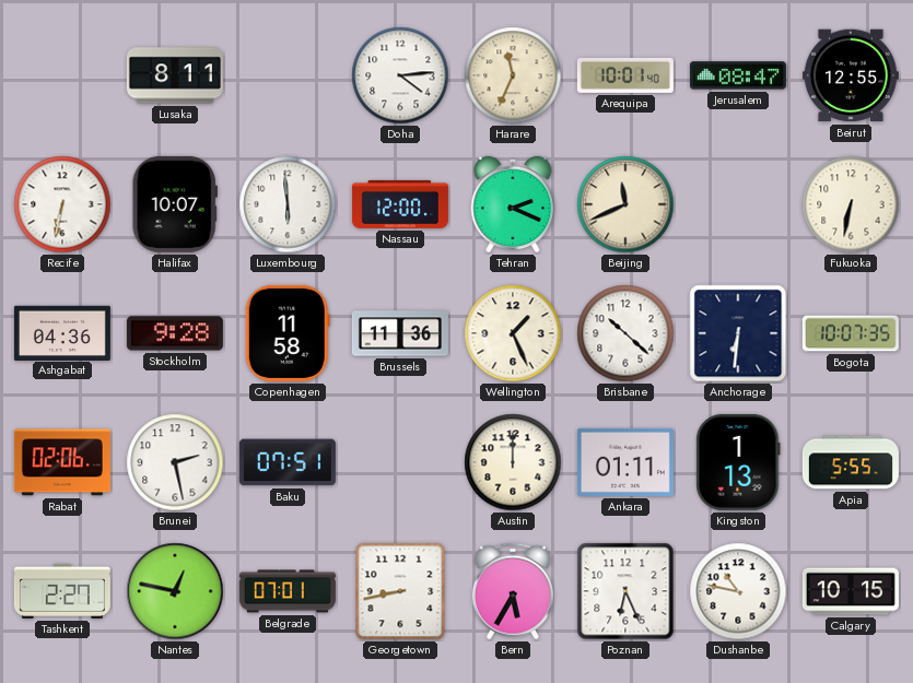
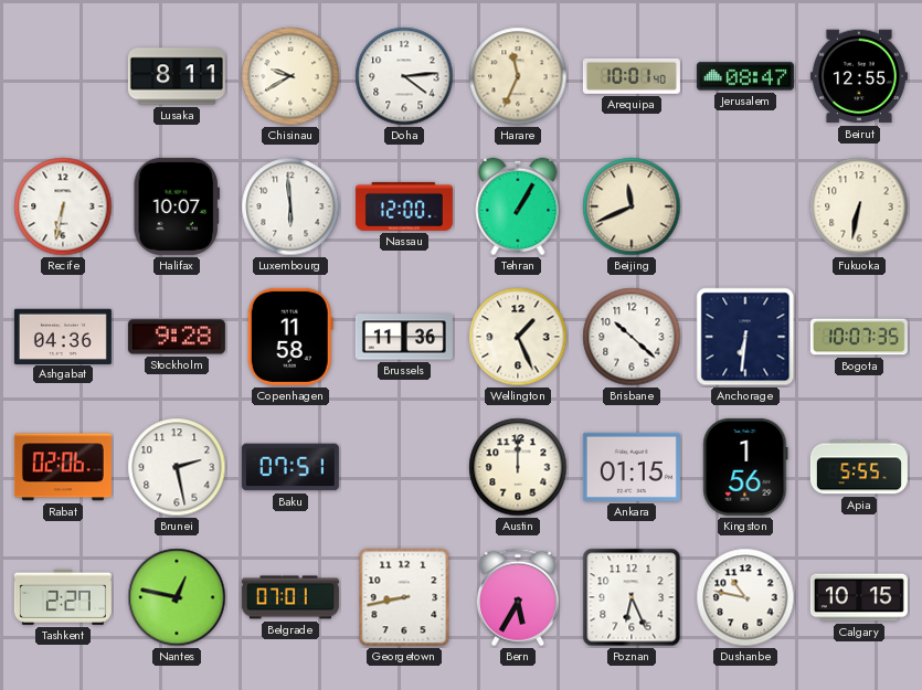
Chisinau: none -> 9:40 (290, 76)
Tehran: 2:19 -> 1:05 (518, 206)
Ankara: 01:11 -> 01:15 (632, 467)
Kingston: 1:13 -> 1:56 (745, 467)
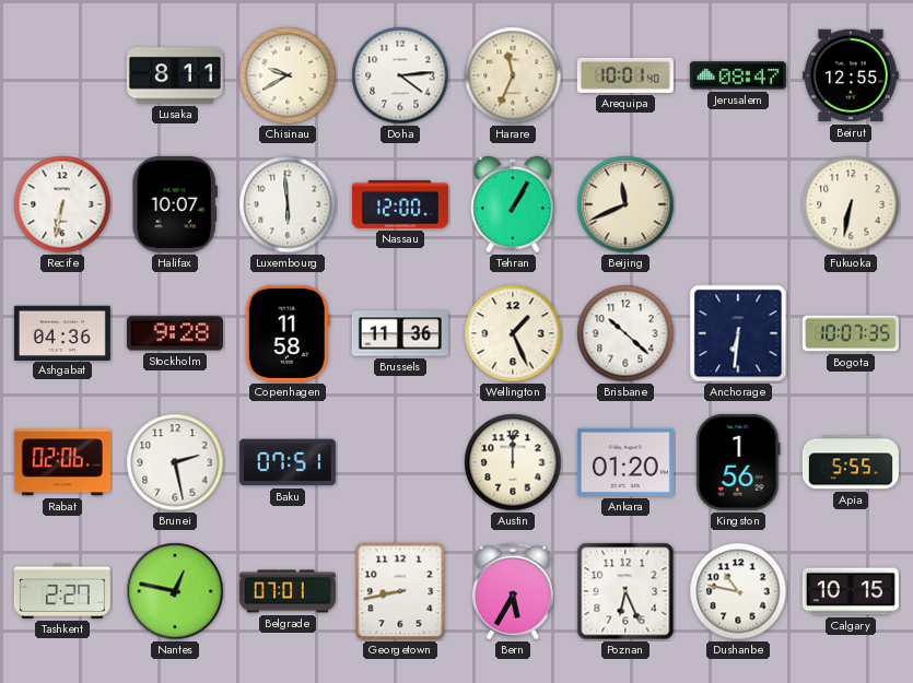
Ankara: 01:15 -> 01:20 (625, 462)
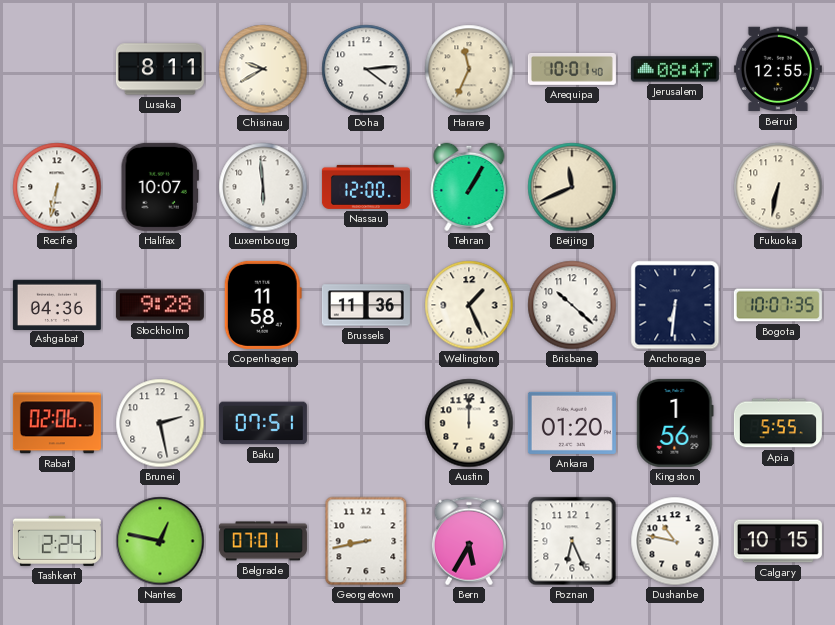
Tashkent: 2:27 -> 2:24 (57, 541)
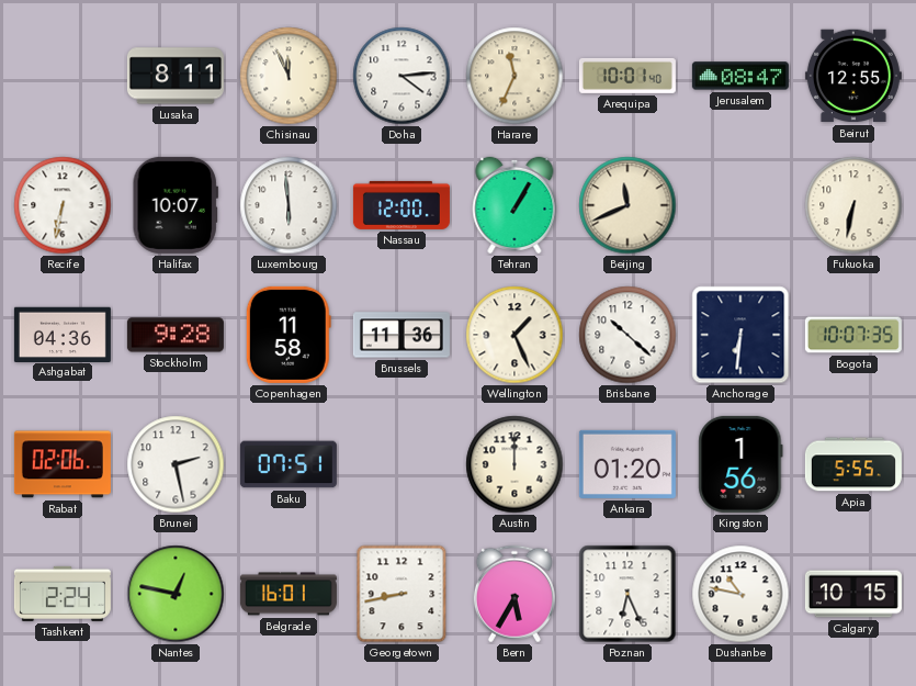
Chisinau: 9:40 -> 11:56 (289, 76)
Belgrade: 07:01 -> 16:01 (289, 594)
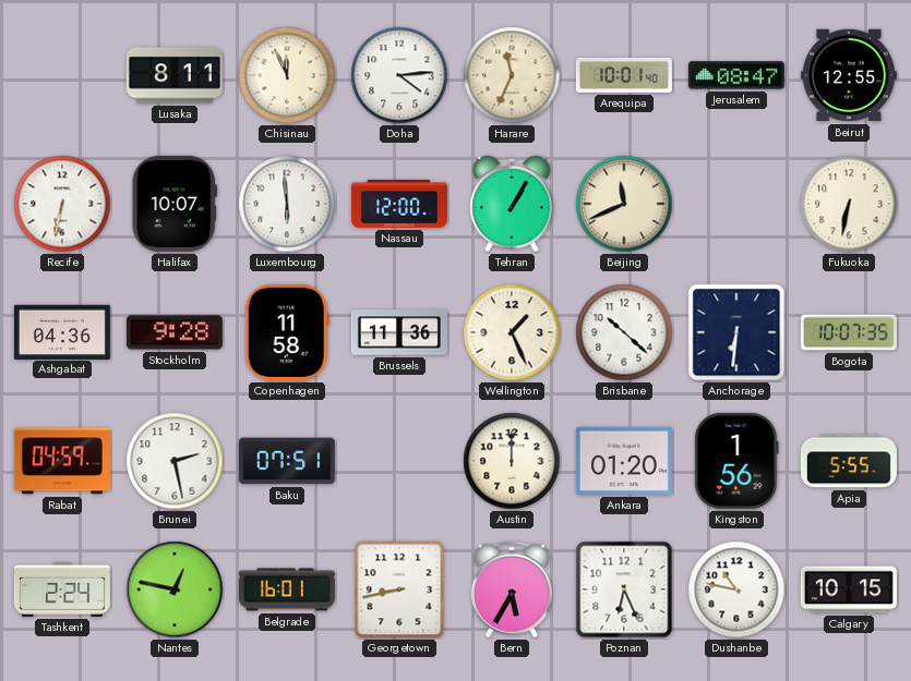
Rabat: 02:06 -> 04:59 (62, 461)
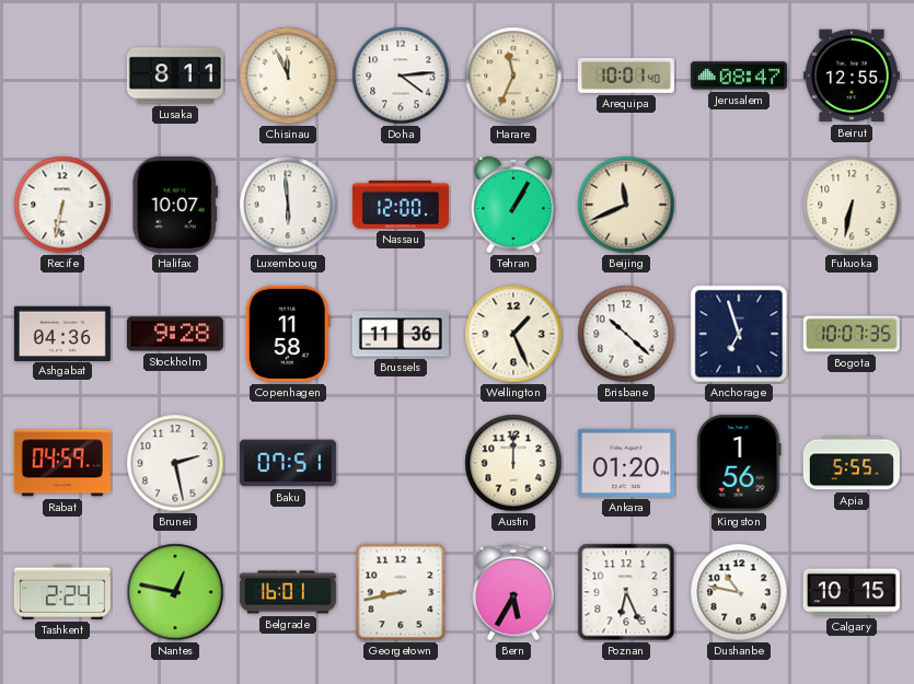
Anchorage: 6:31 -> 6:57 (739, 334)
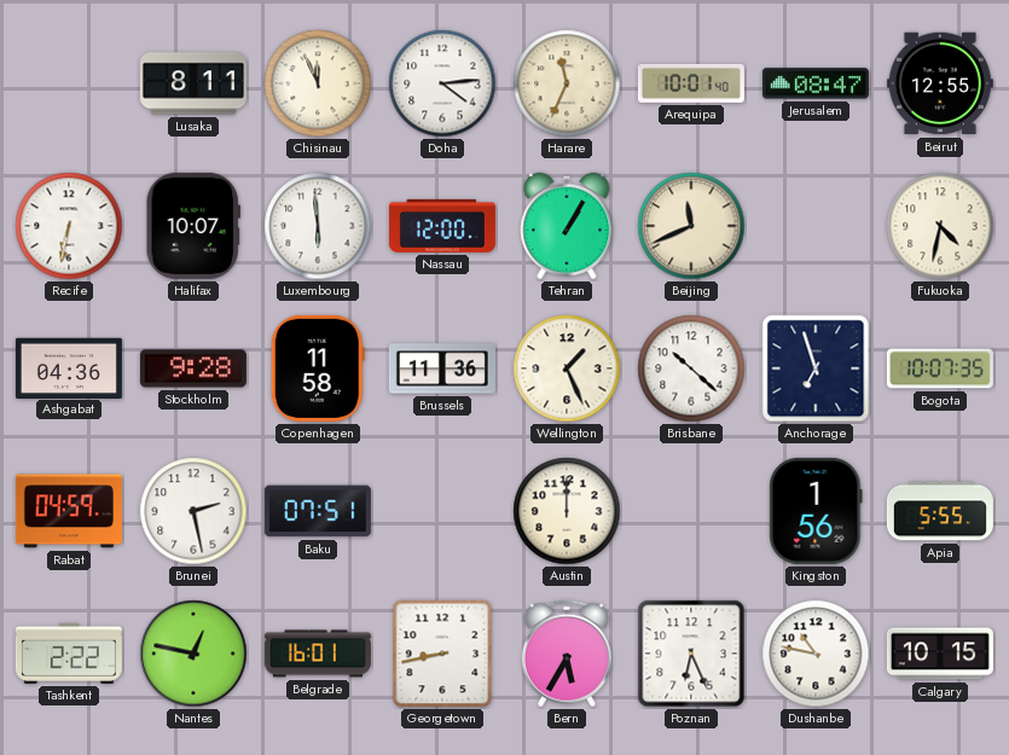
Fukuoka: 6:32 -> 4:32 (940, 226)
Ankara: 01:20 -> none (626, 463)
Tashkent: 2:24 -> 2:22 (69, 654)
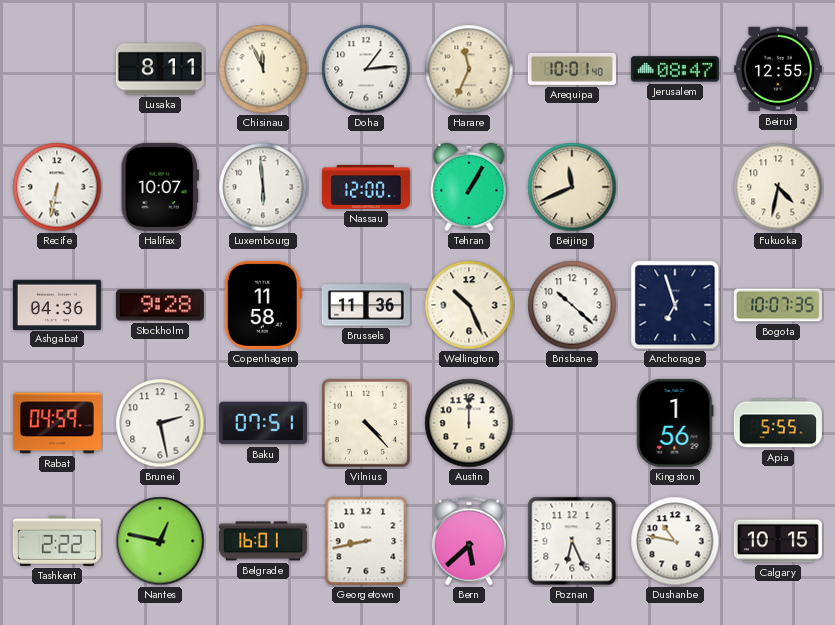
Doha: 4:14 -> 1:14 (366, 69)
Wellington: 1:26 -> 10:26 (469, 305)
Vilnius: none -> 4:23 (366, 423)
Bern: 5:35 -> 5:38 (469, 541)
